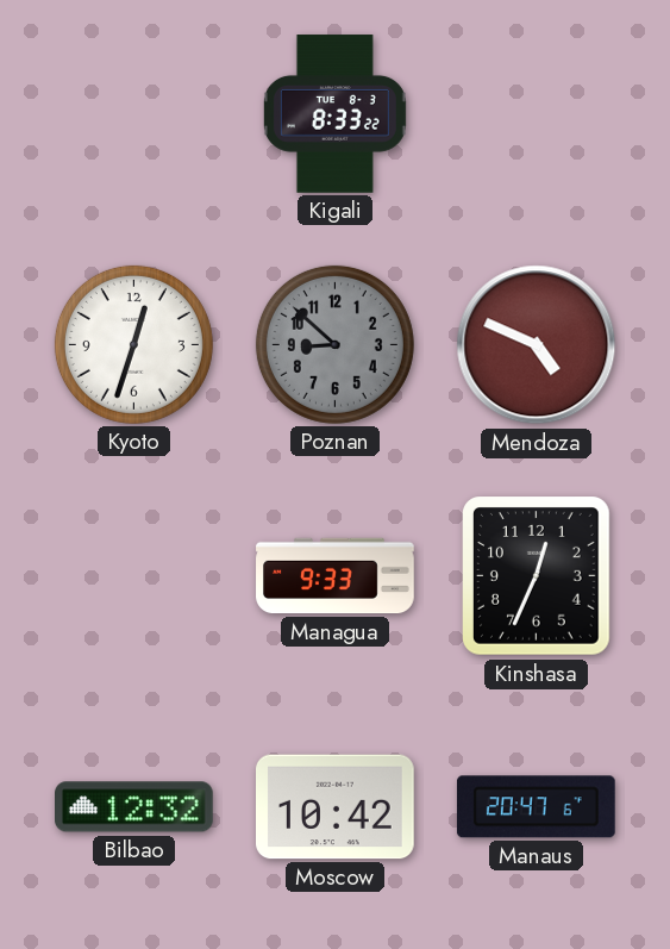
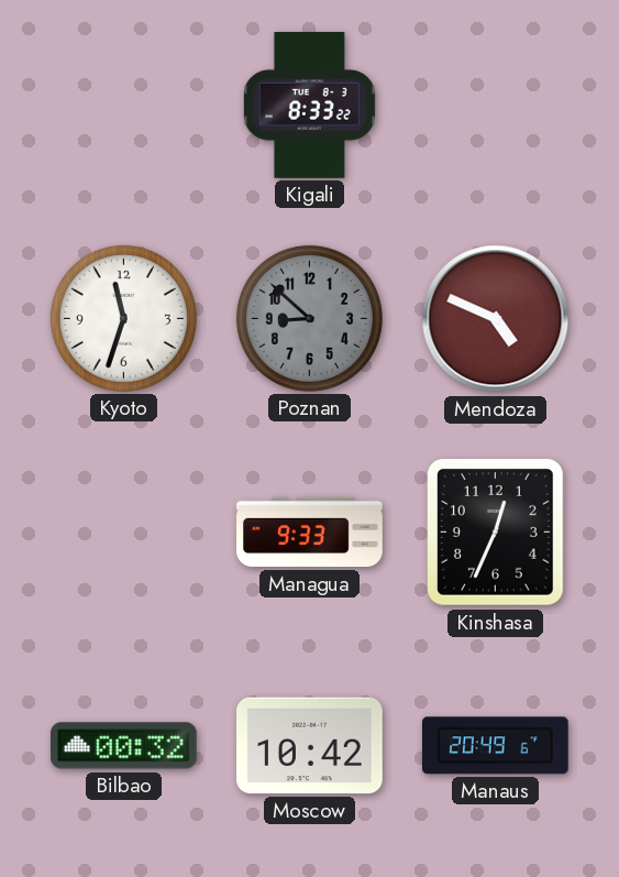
Kyoto: 12:33 -> 11:33 (123, 318)
Bilbao: 12:32 -> 00:32 (124, 746)
Manaus: 20:47 -> 20:49 (495, 746)
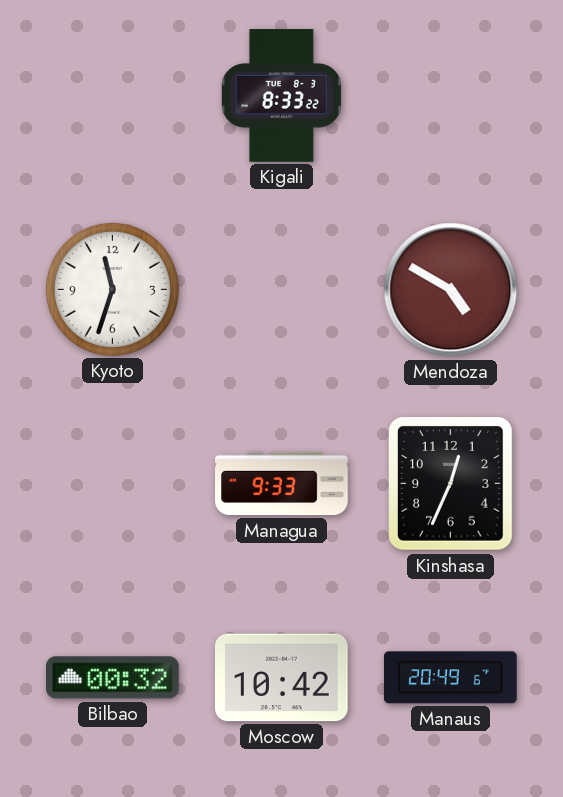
Poznan: 8:52 -> none (309, 318)
Mendoza: 4:49 -> 4:50 (451, 290)
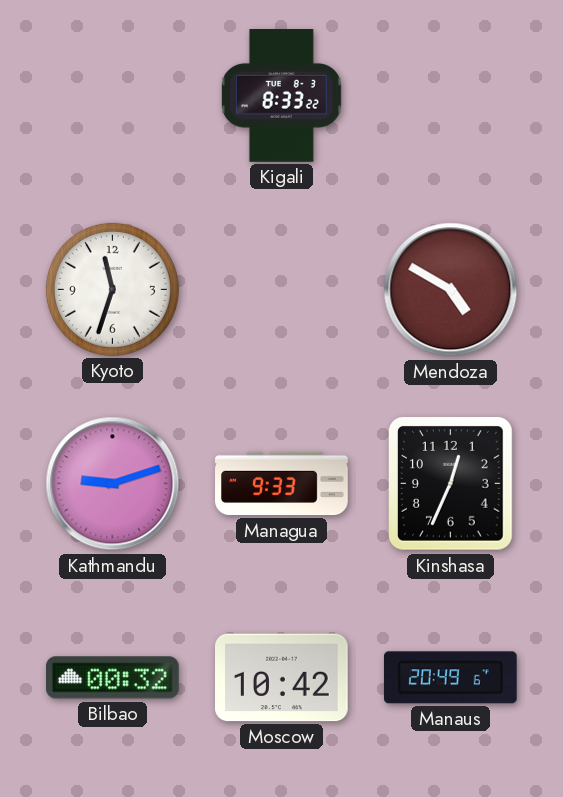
Kathmandu: none -> 9:12 (113, 484)
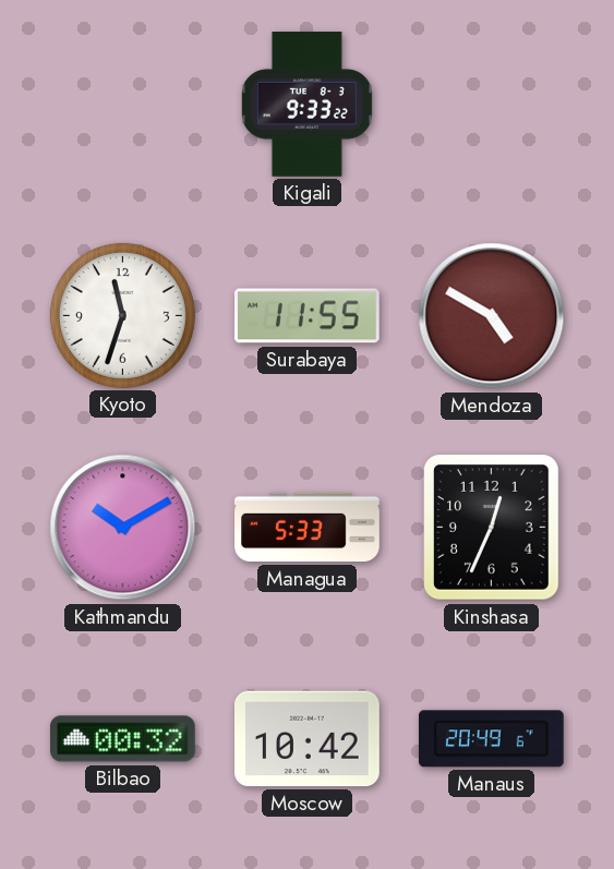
Kigali: 8:33 -> 9:33 (306, 105)
Surabaya: none -> 11:55 (308, 316)
Kathmandu: 9:12 -> 10:10 (123, 528)
Managua: 9:33 -> 5:33 (308, 528)
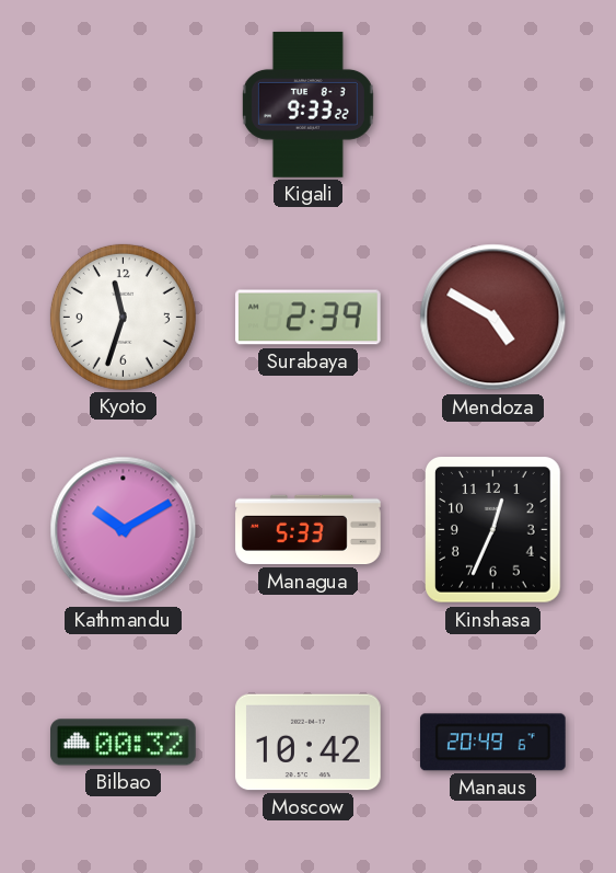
Surabaya: 11:55 -> 2:39 (309, 318)
